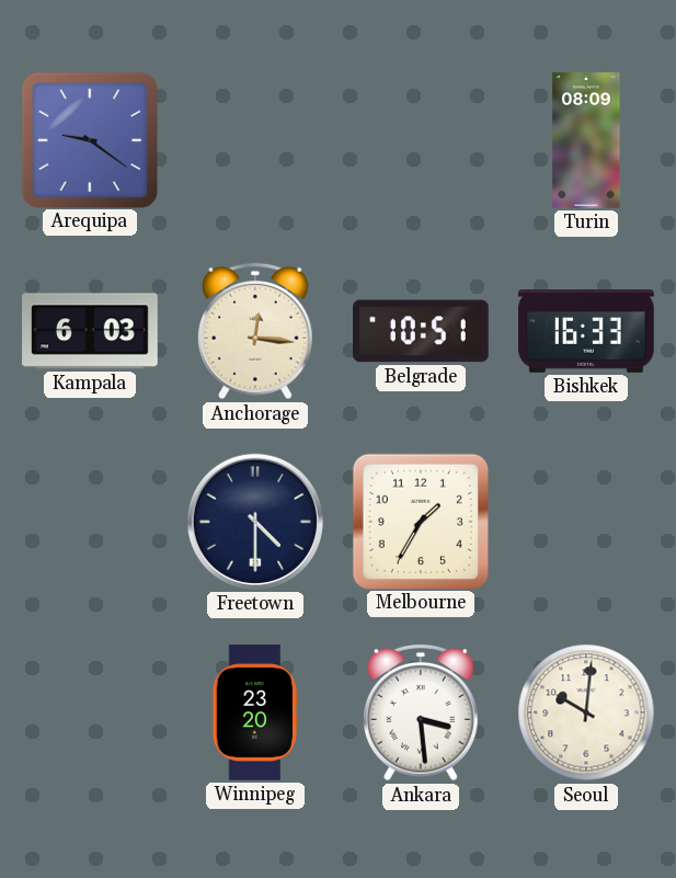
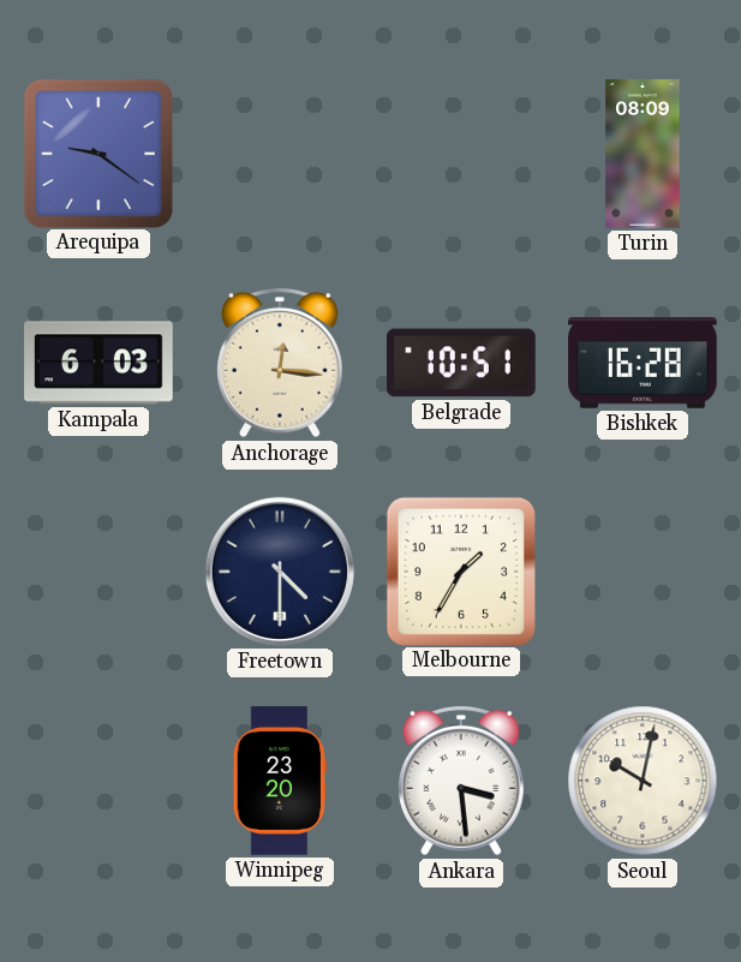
Bishkek: 16:33 -> 16:28 (643, 364)
Seoul: 10:01 -> 10:02 (643, 781)
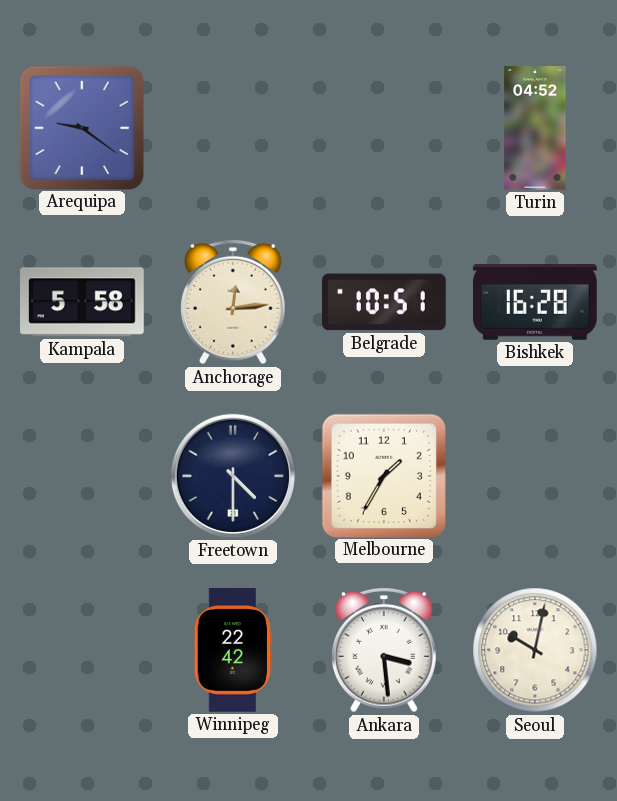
Turin: 08:09 -> 04:52 (535, 128)
Kampala: 6:03 -> 5:58 (82, 302)
Anchorage: 12:16 -> 12:14 (234, 302)
Winnipeg: 23:20 -> 22:42 (233, 650)
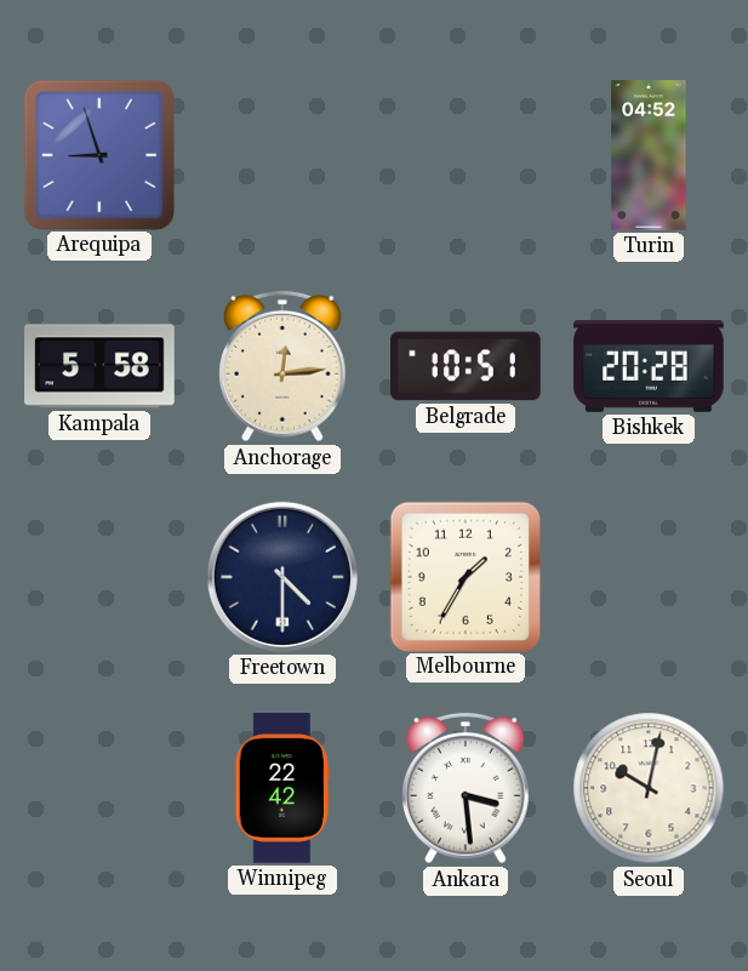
Arequipa: 9:21 -> 8:57 (98, 154)
Bishkek: 16:28 -> 20:28 (649, 367)
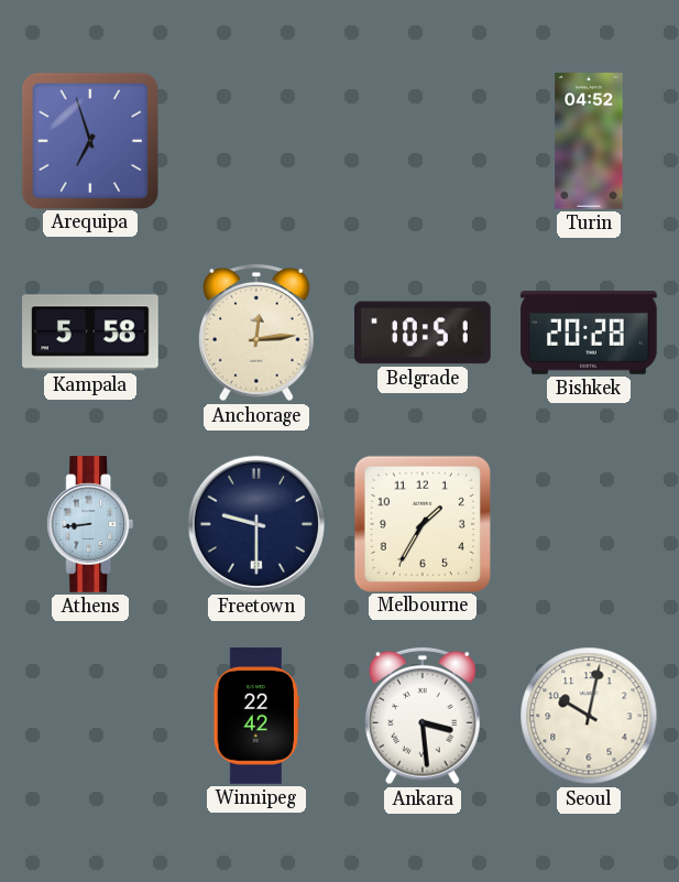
Arequipa: 8:57 -> 6:57 (89, 140)
Athens: none -> 8:44 (90, 524)
Freetown: 4:30 -> 9:30 (256, 524)
